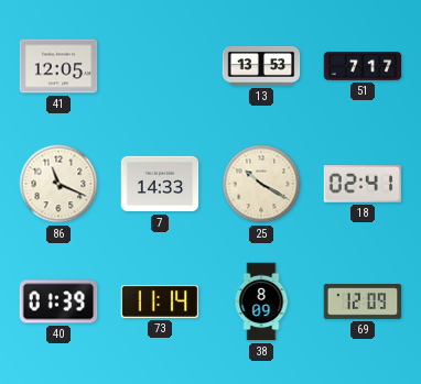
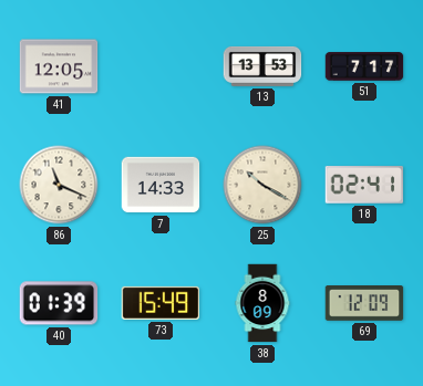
73: 11:14 -> 15:49 (161, 303)
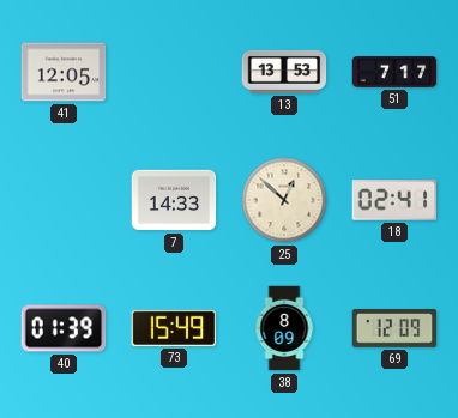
86: 11:19 -> none (59, 185)
25: 10:20 -> 12:52 (284, 200)
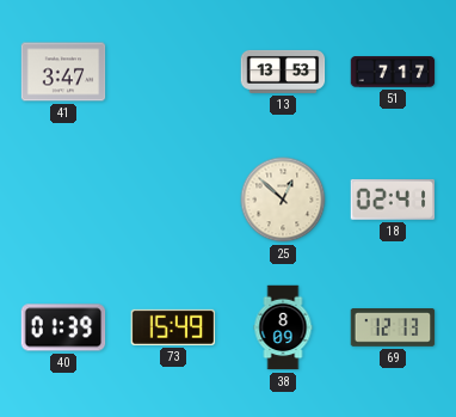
41: 12:05 -> 3:47 (63, 72)
7: 14:33 -> none (174, 200)
69: 12:09 -> 12:13 (393, 329)
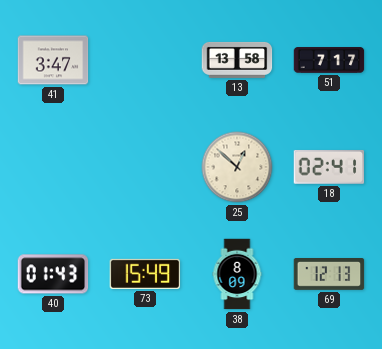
13: 13:53 -> 13:58 (237, 60)
40: 01:39 -> 01:43 (53, 274)
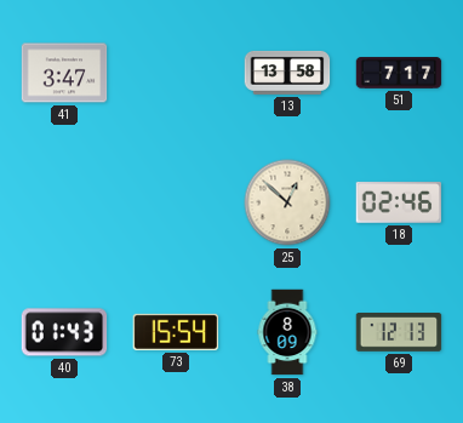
18: 02:41 -> 02:46 (399, 202)
73: 15:49 -> 15:54 (176, 332)
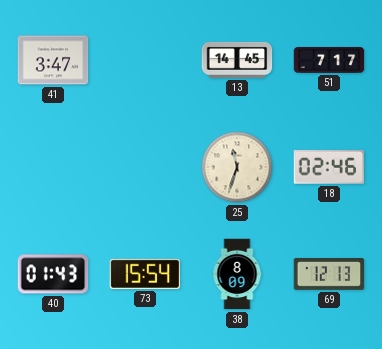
13: 13:58 -> 14:45 (237, 60)
25: 12:52 -> 11:33 (237, 167)
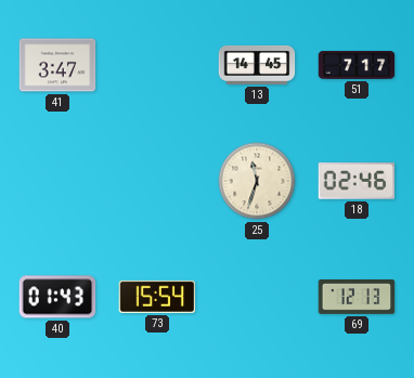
38: 8:09 -> none (237, 274)
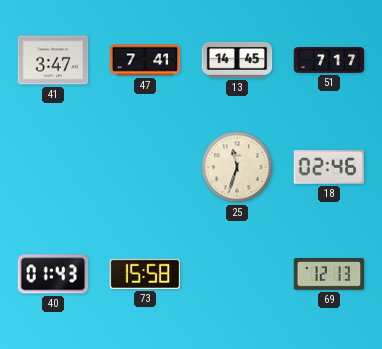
47: none -> 7:41 (145, 60)
73: 15:54 -> 15:58 (145, 274)
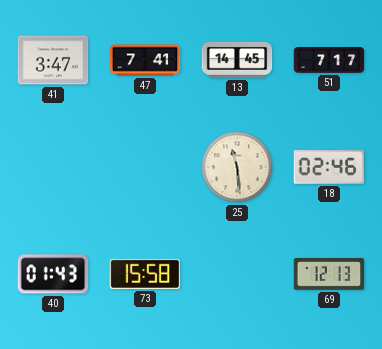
25: 11:33 -> 11:29 (237, 167)
